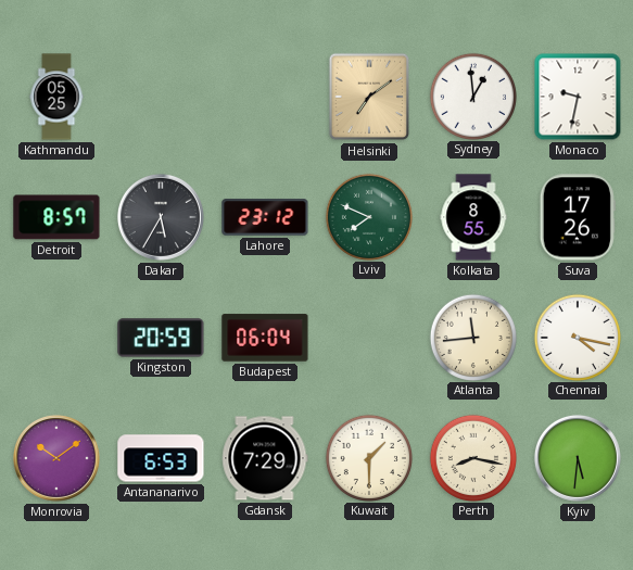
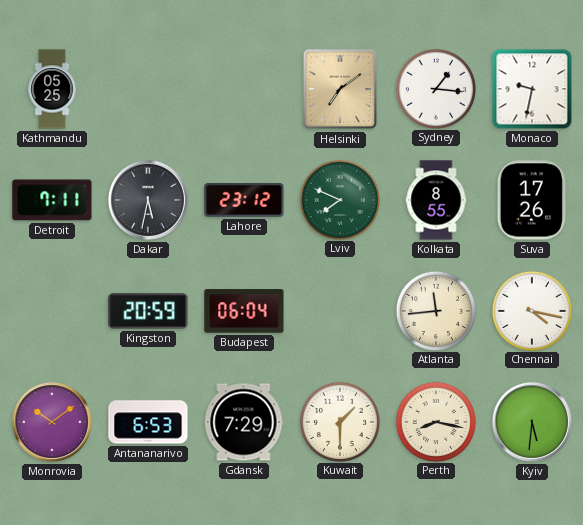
Sydney: 12:59 -> 1:16 (435, 88)
Detroit: 8:57 -> 7:11 (52, 200)
Dakar: 5:35 -> 5:32 (148, 200)
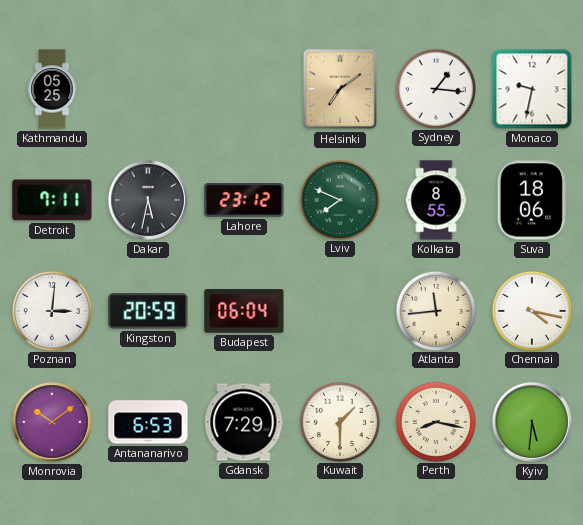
Suva: 17:26 -> 18:06 (532, 200)
Poznan: none -> 3:01 (51, 310)
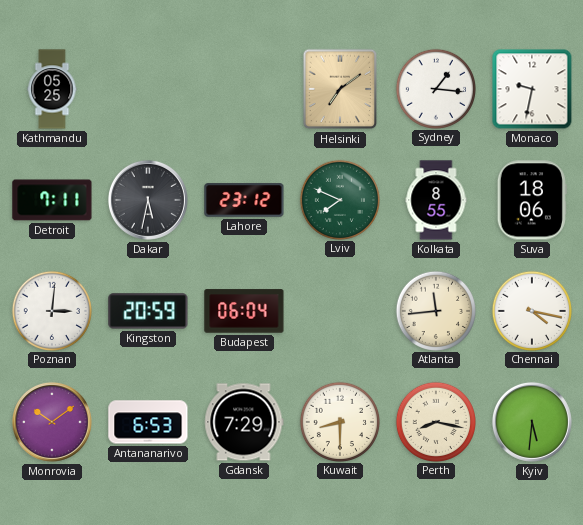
Kuwait: 1:30 -> 8:30 (339, 421)
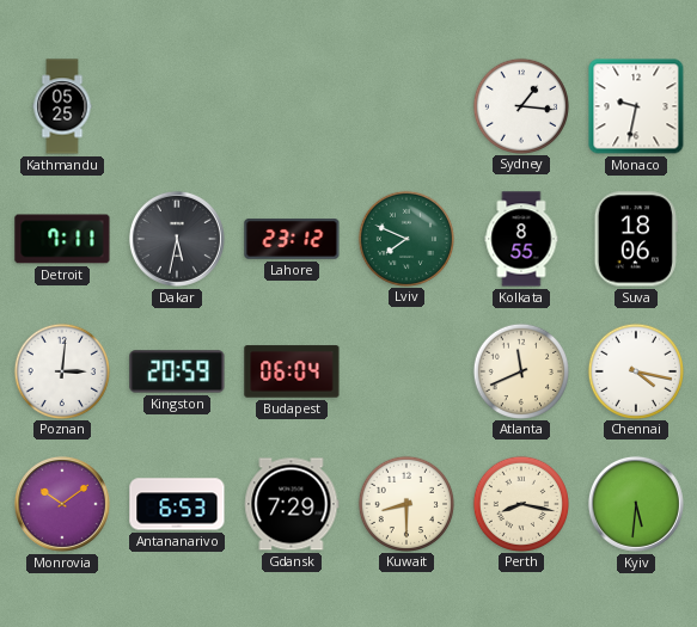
Helsinki: 7:09 -> none (340, 89)
Atlanta: 11:44 -> 11:41 (520, 370)
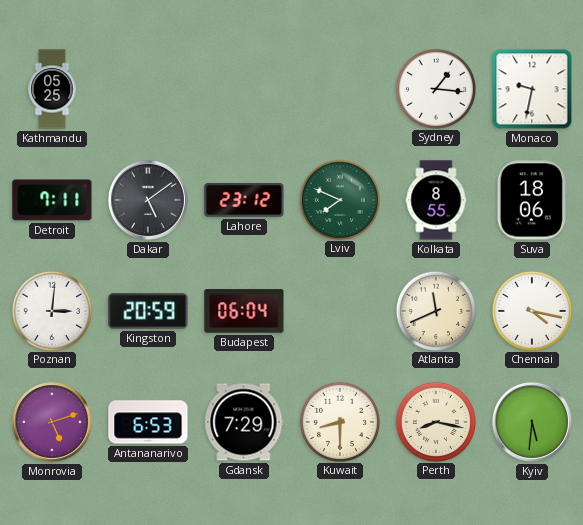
Dakar: 5:32 -> 5:09 (148, 200)
Monrovia: 10:09 -> 5:12 (52, 422)
